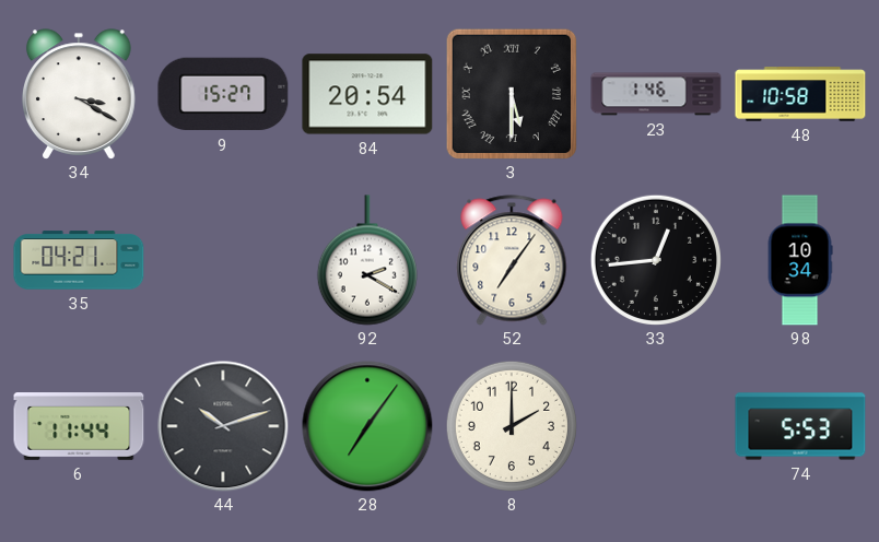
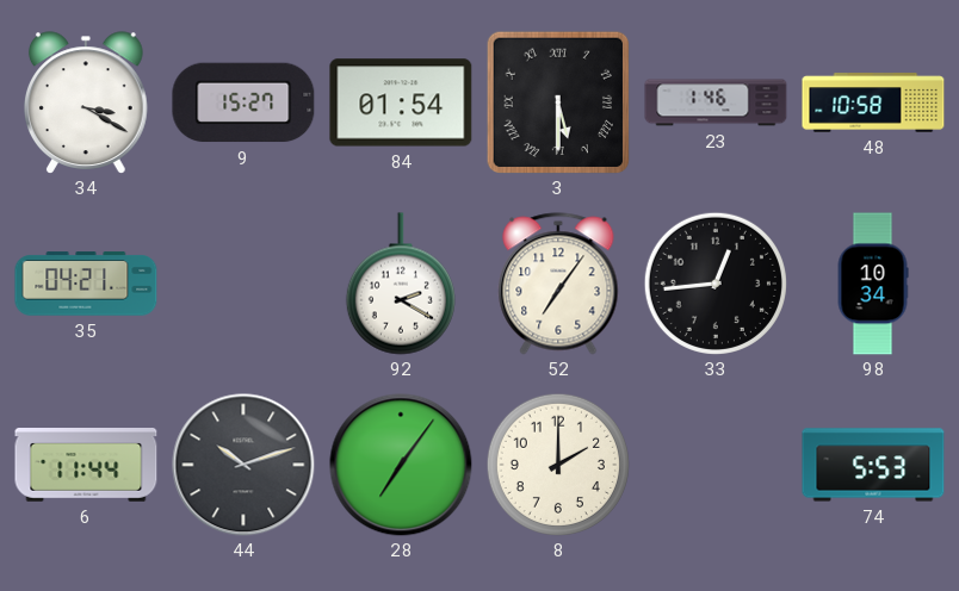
84: 20:54 -> 01:54 (401, 102)
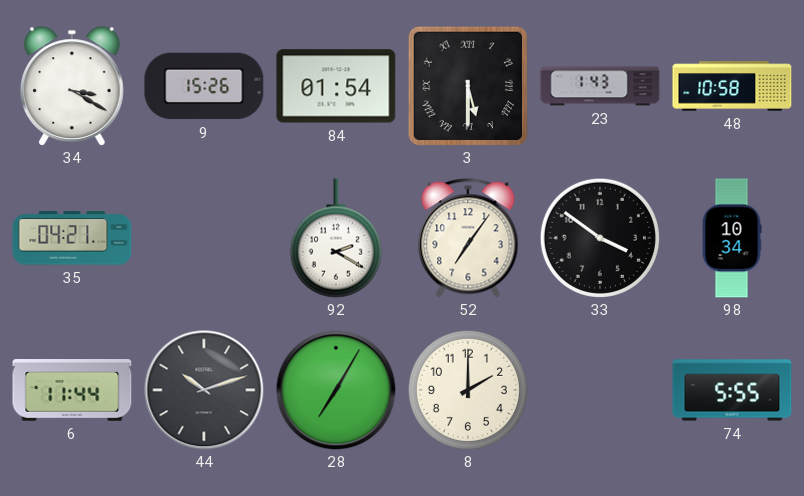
9: 15:27 -> 15:26 (204, 86)
23: 1:46 -> 1:43 (600, 86)
33: 12:44 -> 3:51 (600, 238)
28: 7:06 -> 7:05 (336, 390)
74: 5:53 -> 5:55 (732, 390)
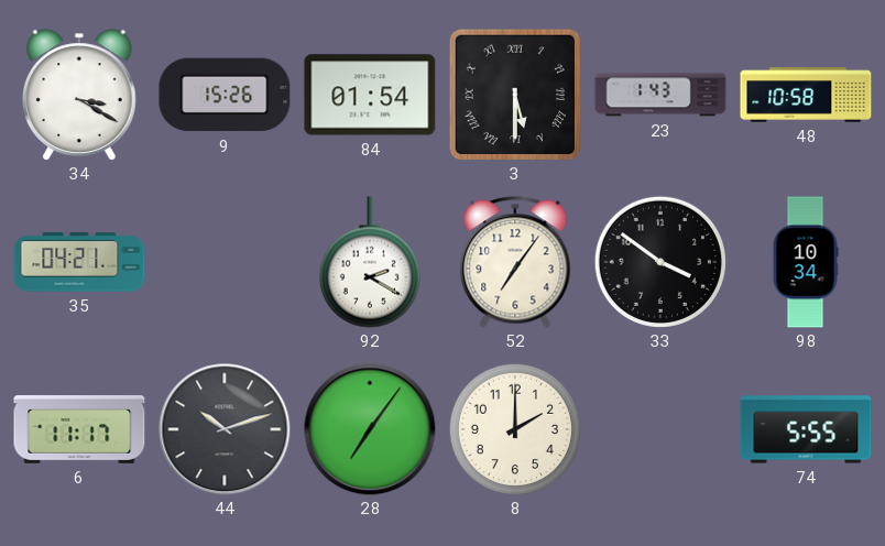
6: 11:44 -> 11:17 (79, 430)
28: 7:05 -> 7:06 (370, 429)
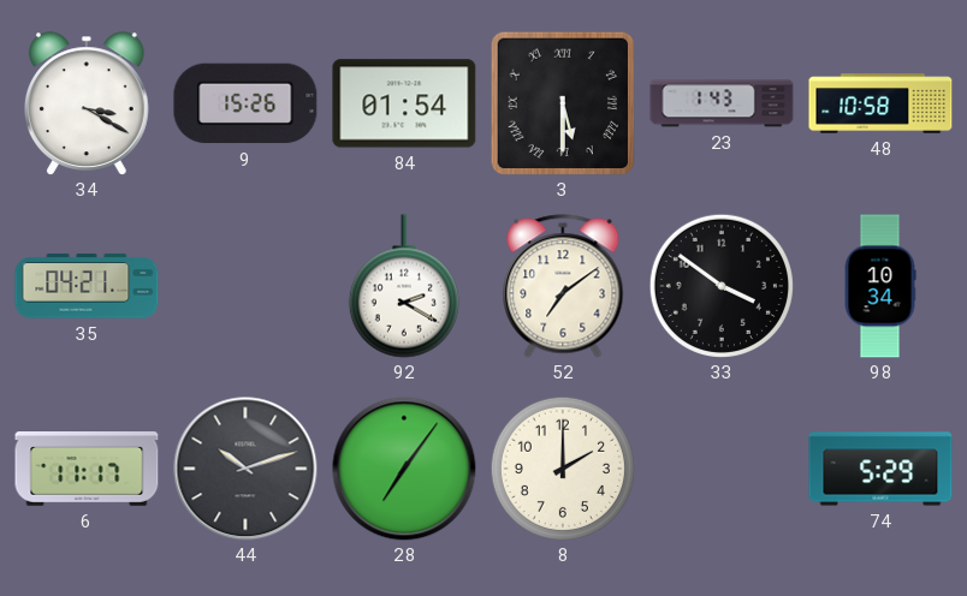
52: 7:06 -> 7:09 (563, 286)
74: 5:55 -> 5:29 (880, 469)
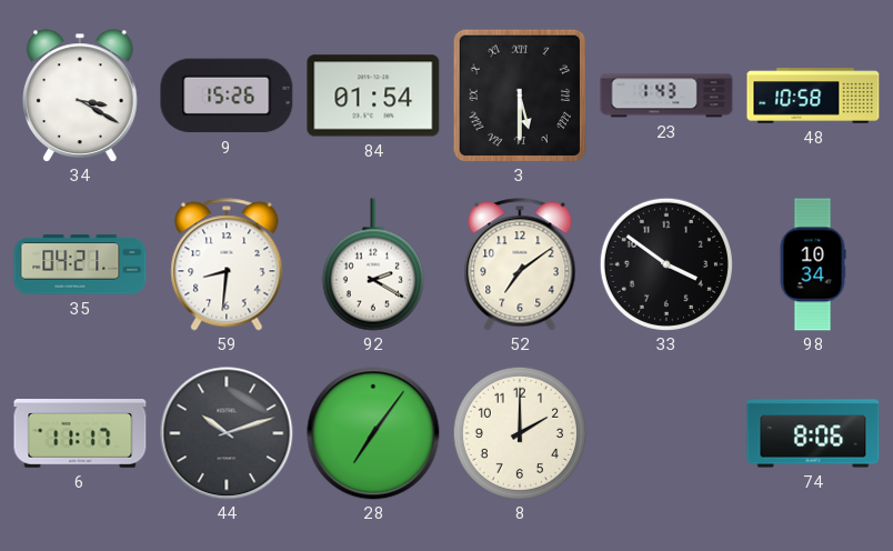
59: none -> 8:31 (227, 264)
74: 5:29 -> 8:06 (813, 433)
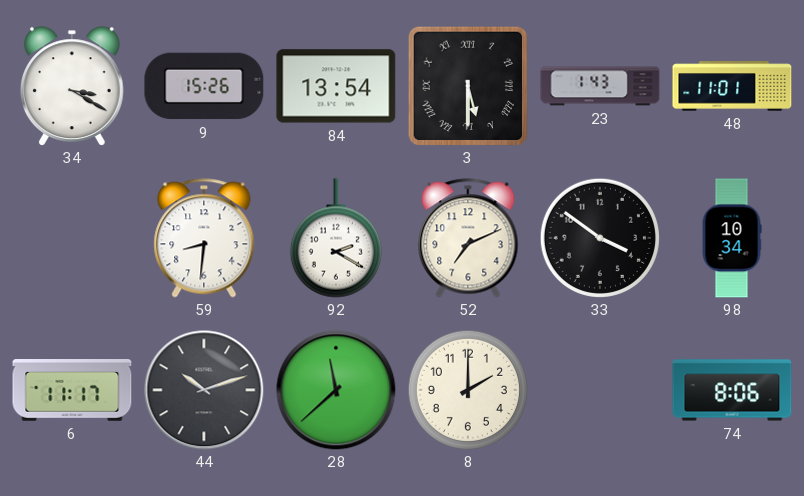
84: 01:54 -> 13:54 (336, 86)
48: 10:58 -> 11:01 (732, 86)
35: 04:21 -> none (80, 264)
52: 7:09 -> 7:11 (468, 238)
28: 7:06 -> 11:38 (336, 390)
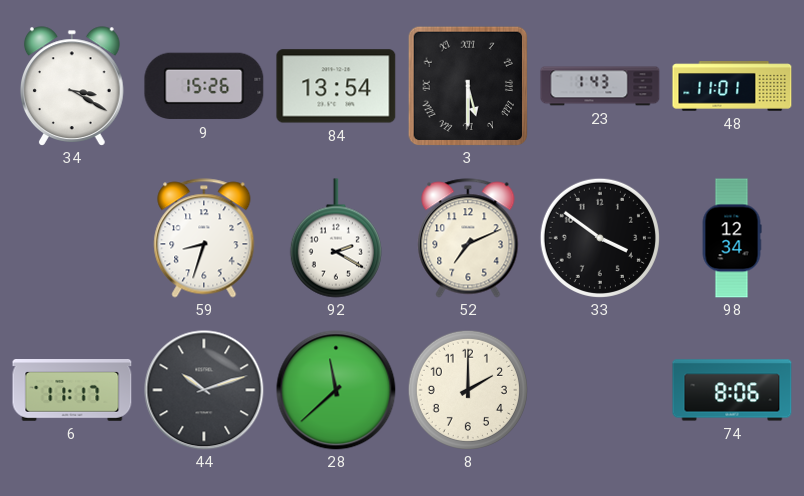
59: 8:31 -> 8:33 (204, 238)
98: 10:34 -> 12:34 (732, 238)
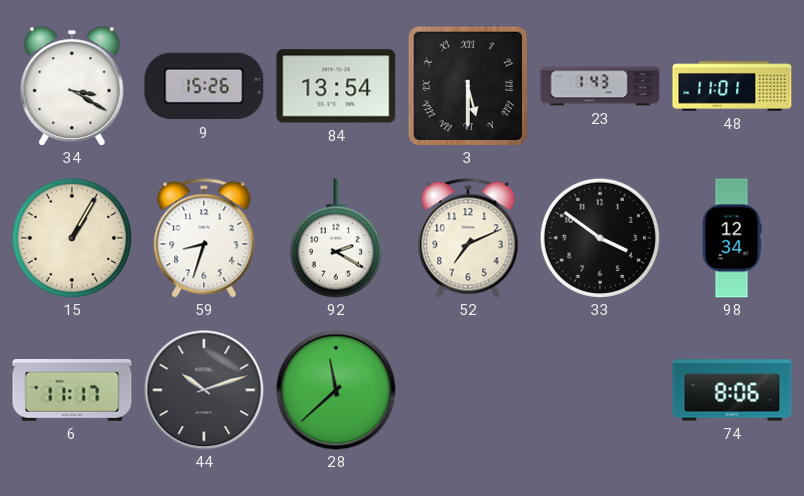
15: none -> 1:05 (72, 238)
8: 2:00 -> none (468, 390)
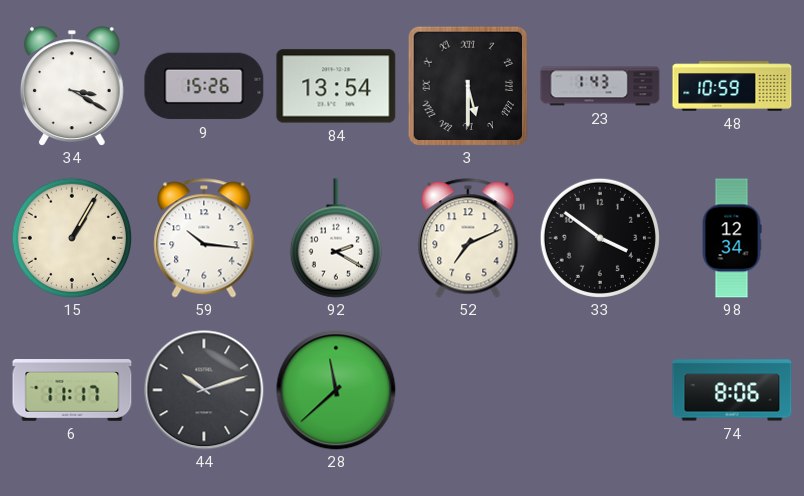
48: 11:01 -> 10:59 (732, 86)
59: 8:33 -> 10:16 (204, 238)
